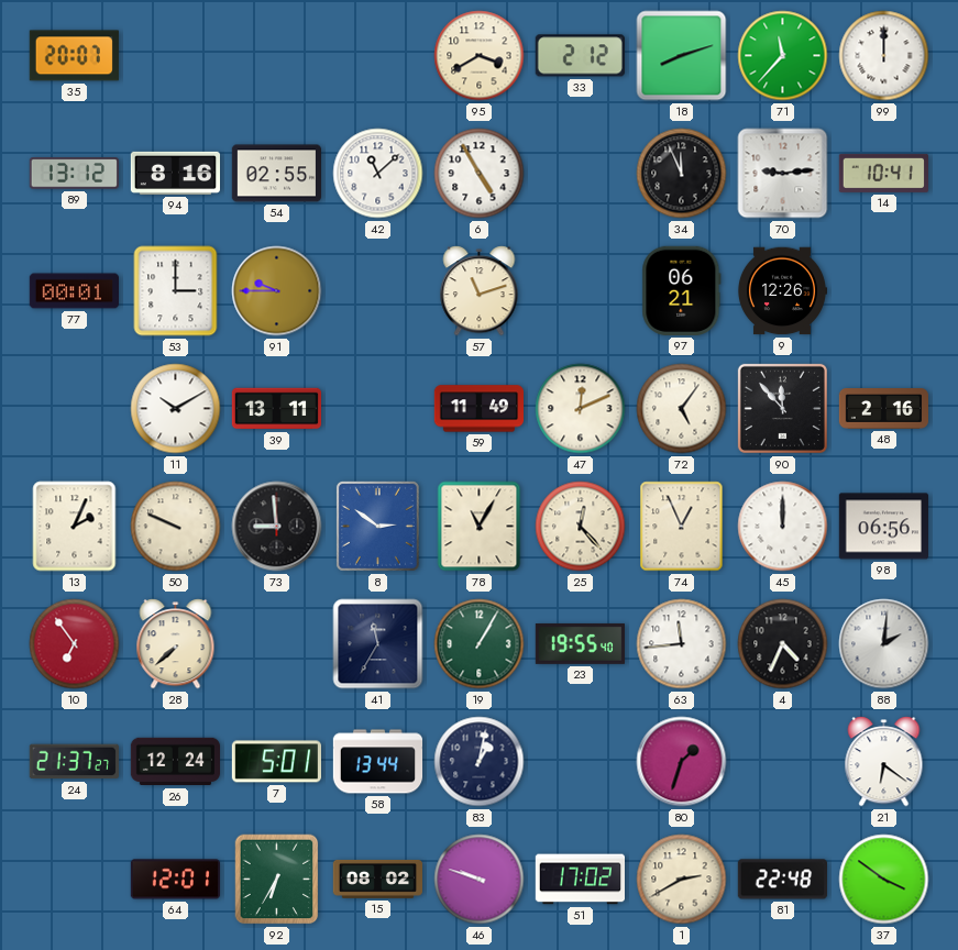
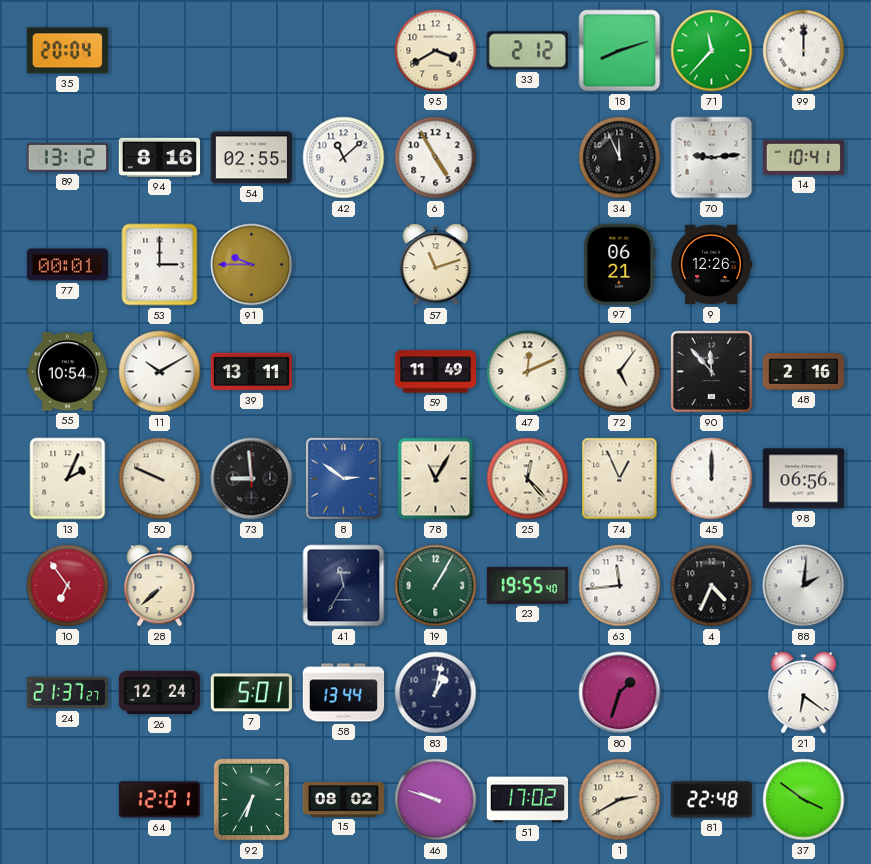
35: 20:07 -> 20:04 (67, 51)
55: none -> 10:54 (67, 372)
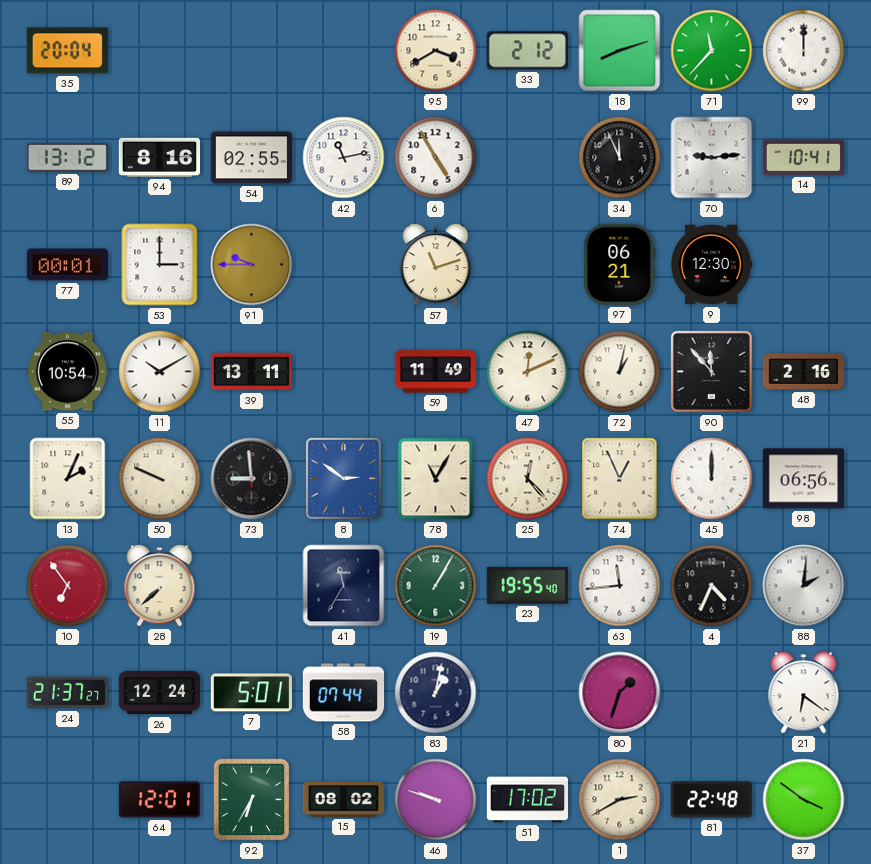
42: 11:08 -> 11:13 (344, 158)
9: 12:26 -> 12:30 (710, 265)
72: 5:06 -> 1:02 (620, 372)
58: 13:44 -> 07:44 (344, 693)
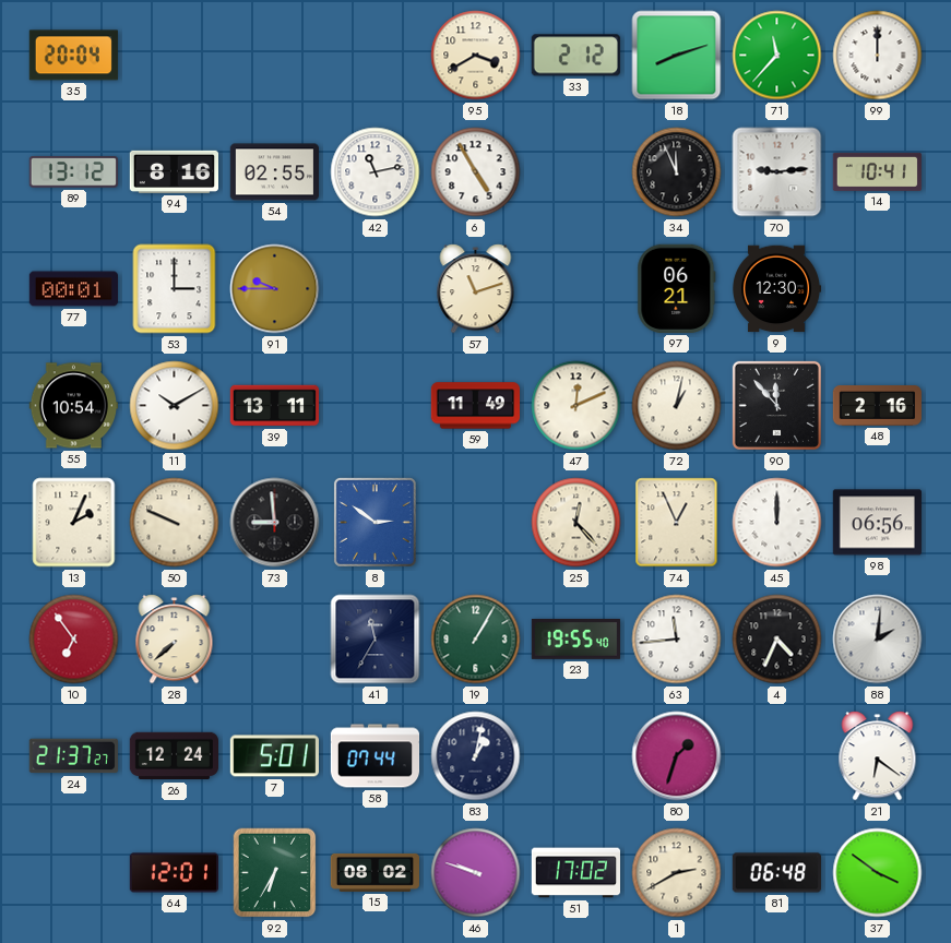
78: 11:05 -> none (436, 479)
81: 22:48 -> 06:48 (776, 873)
